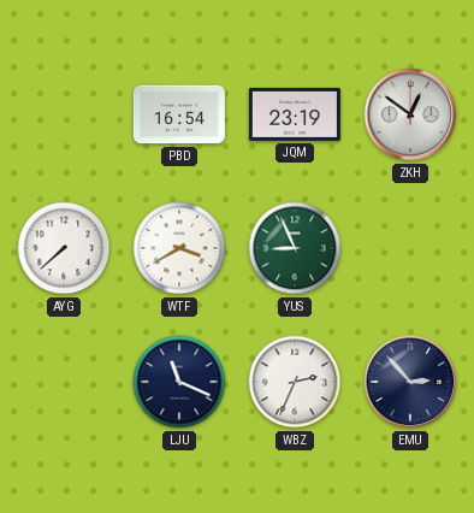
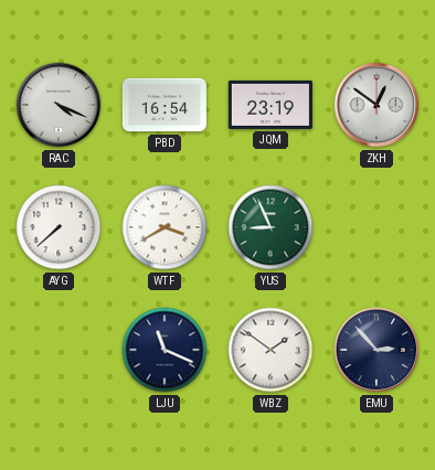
RAC: none -> 4:19 (59, 105)
WBZ: 2:34 -> 1:51 (270, 350)
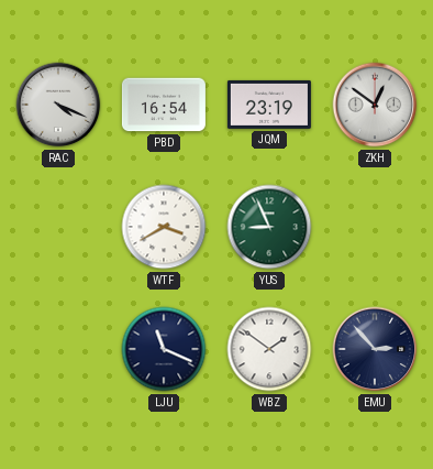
AYG: 7:38 -> none (59, 227)
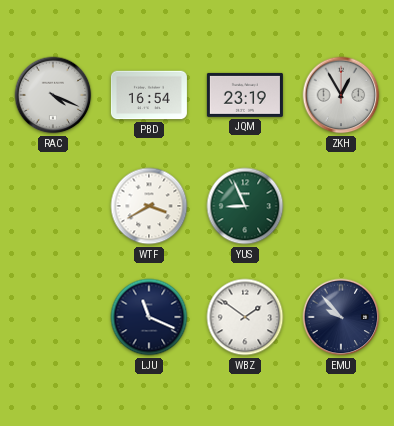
ZKH: 12:51 -> 12:55 (341, 95)
EMU: 2:53 -> 9:53 (341, 317)
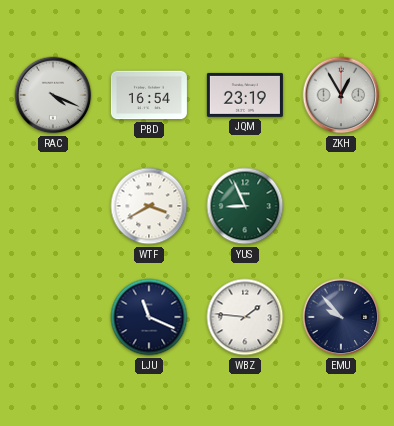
WBZ: 1:51 -> 1:46 (245, 317)
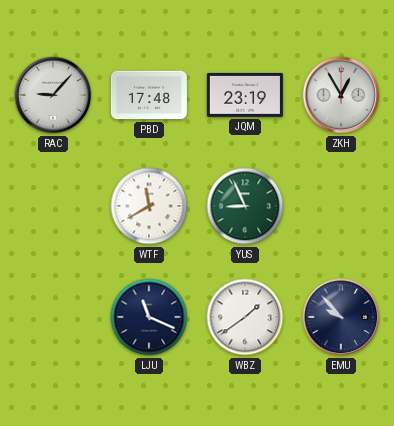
RAC: 4:19 -> 9:07 (53, 95)
PBD: 16:54 -> 17:48 (149, 95)
WTF: 3:40 -> 11:40 (149, 206)
WBZ: 1:46 -> 1:39 (245, 317)
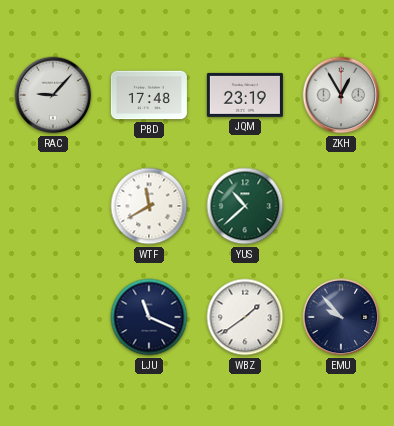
YUS: 8:56 -> 10:38 (245, 206)
